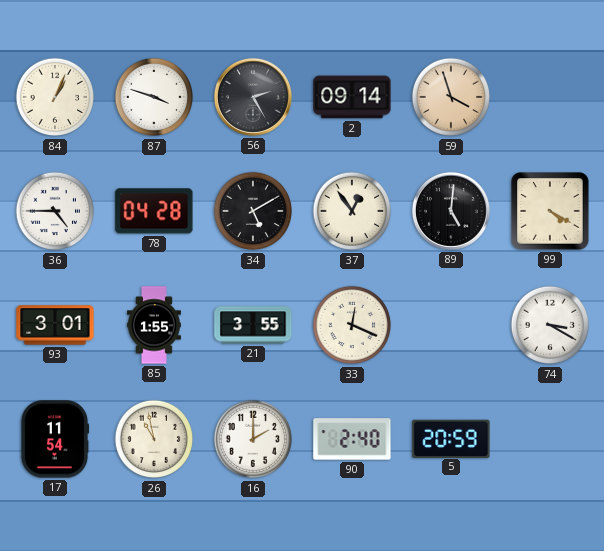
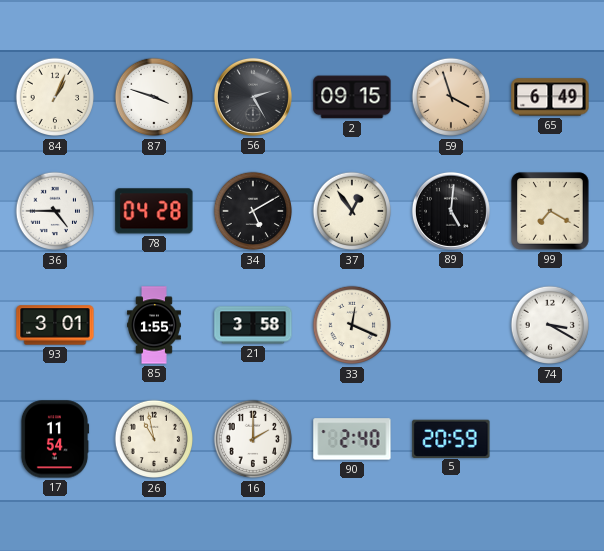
2: 09:14 -> 09:15 (352, 97)
65: none -> 6:49 (550, 97)
99: 4:20 -> 7:20 (550, 211)
21: 3:55 -> 3:58 (253, 325)
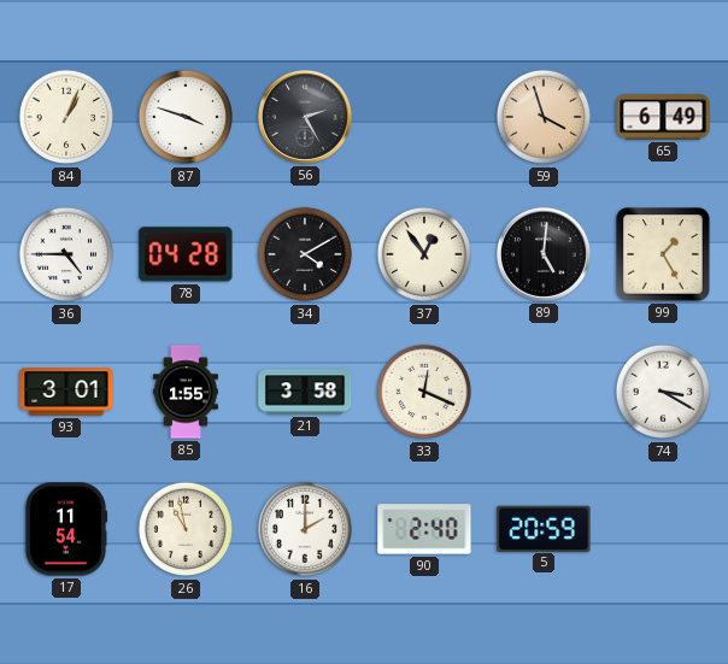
2: 09:15 -> none (352, 97)
34: 5:10 -> 4:10 (305, 254)
99: 7:20 -> 1:25 (663, 254)
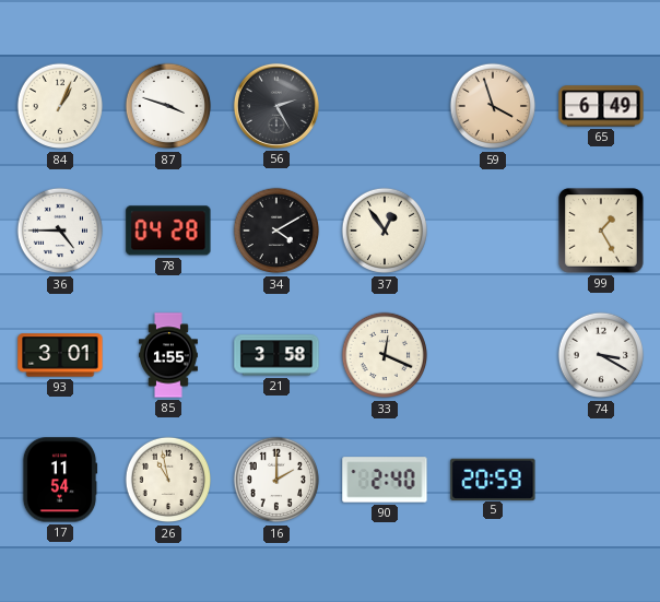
89: 5:01 -> none (544, 254)
